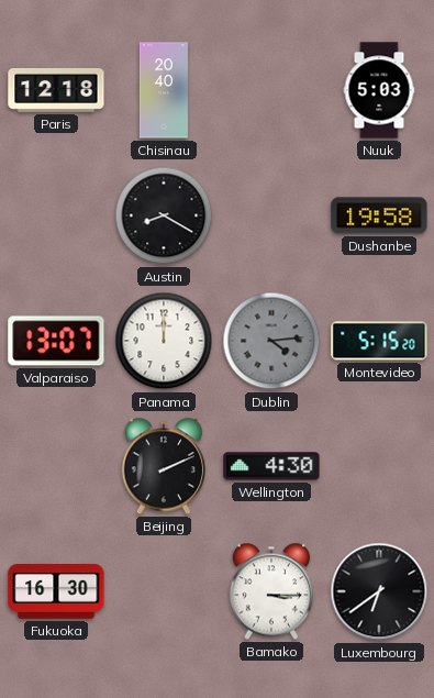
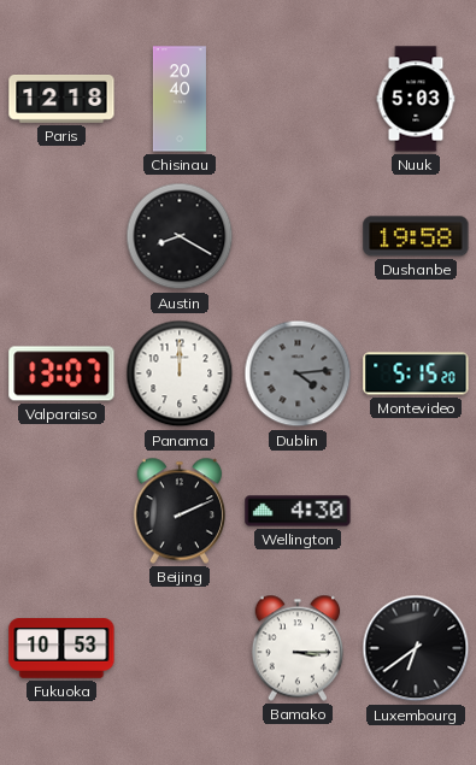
Fukuoka: 16:30 -> 10:53 (61, 648)
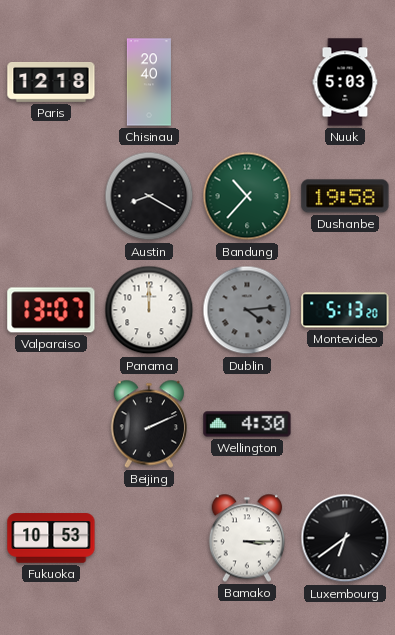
Bandung: none -> 10:37 (247, 196)
Montevideo: 5:15 -> 5:13 (345, 310)
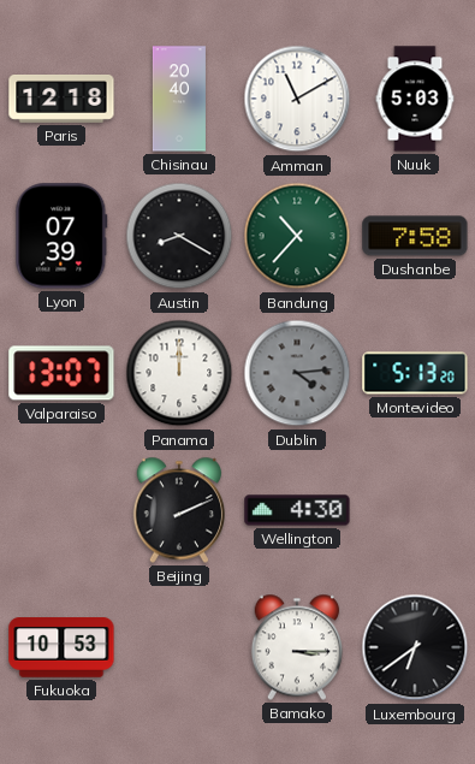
Amman: none -> 11:10 (297, 99)
Lyon: none -> 07:39 (61, 236)
Dushanbe: 19:58 -> 7:58 (415, 236)
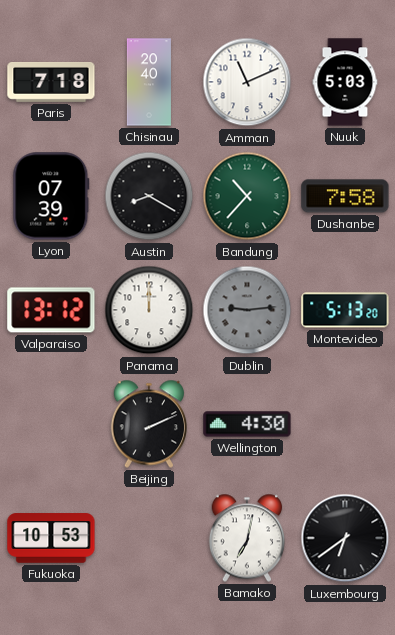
Paris: 12:18 -> 7:18 (51, 83)
Amman: 11:10 -> 11:11 (247, 82)
Valparaiso: 13:07 -> 13:12 (51, 310)
Dublin: 4:14 -> 9:14 (247, 310)
Bamako: 3:15 -> 7:02 (246, 538)
